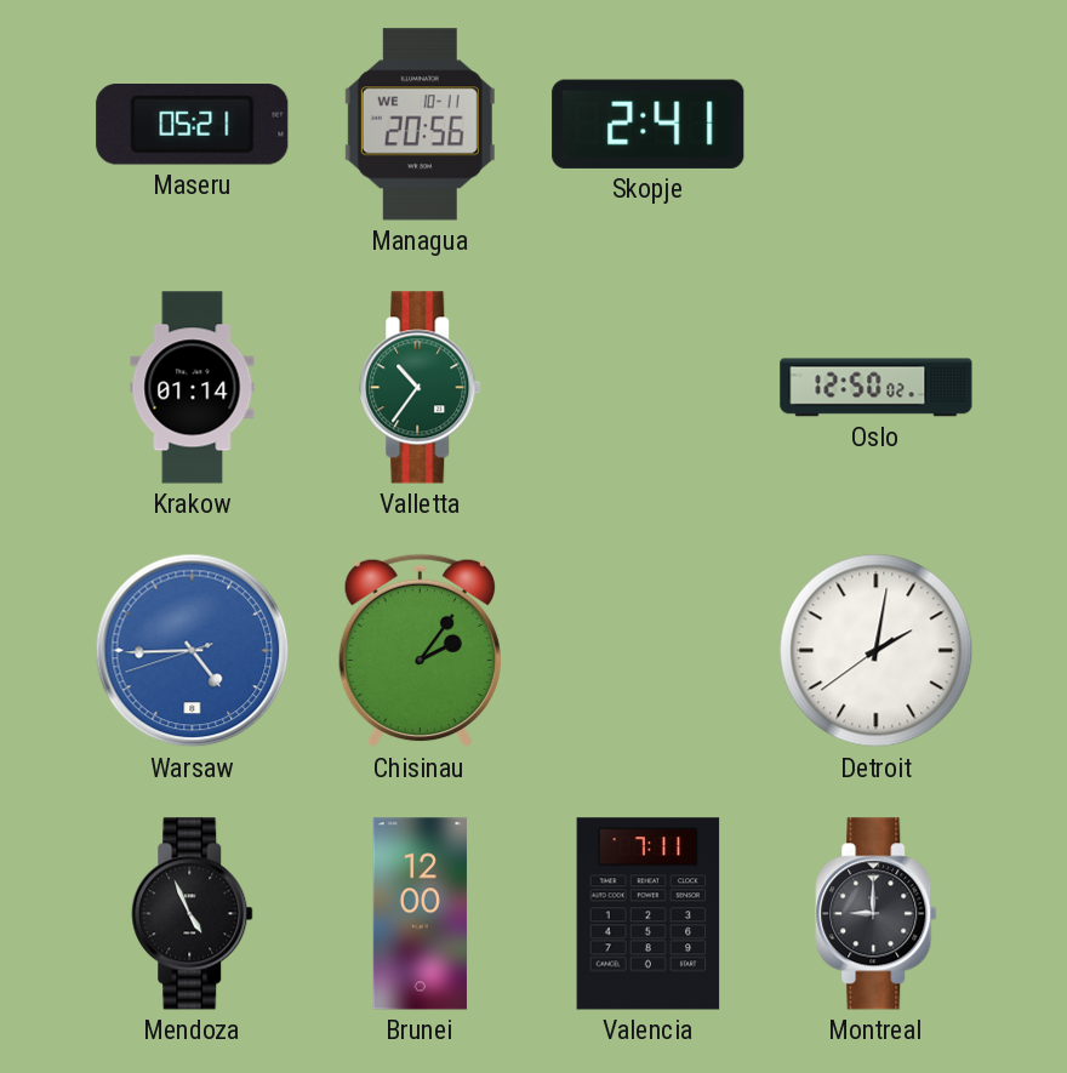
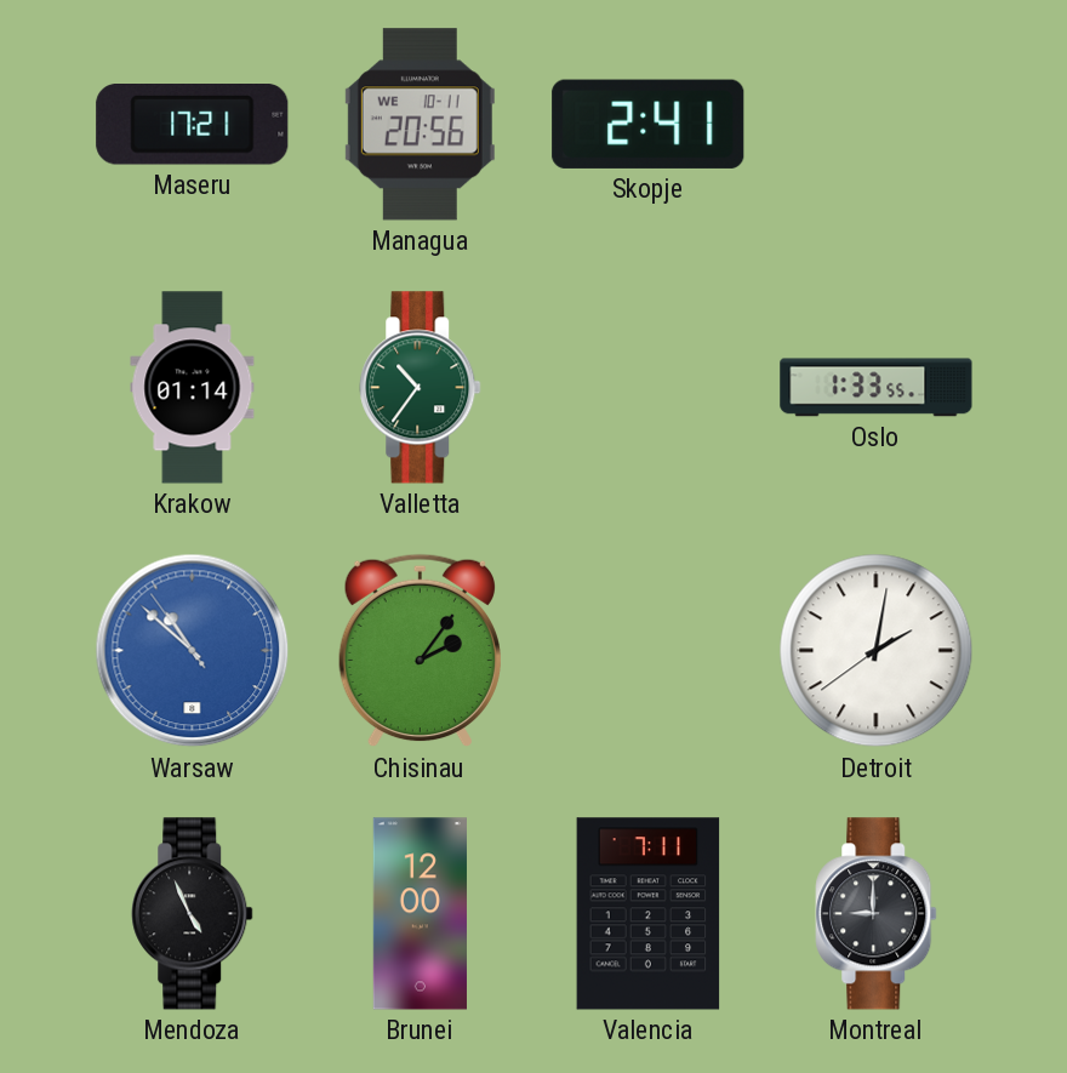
Maseru: 05:21 -> 17:21 (193, 125)
Oslo: 12:50 -> 1:33 (877, 388)
Warsaw: 4:44 -> 10:51 (193, 651)
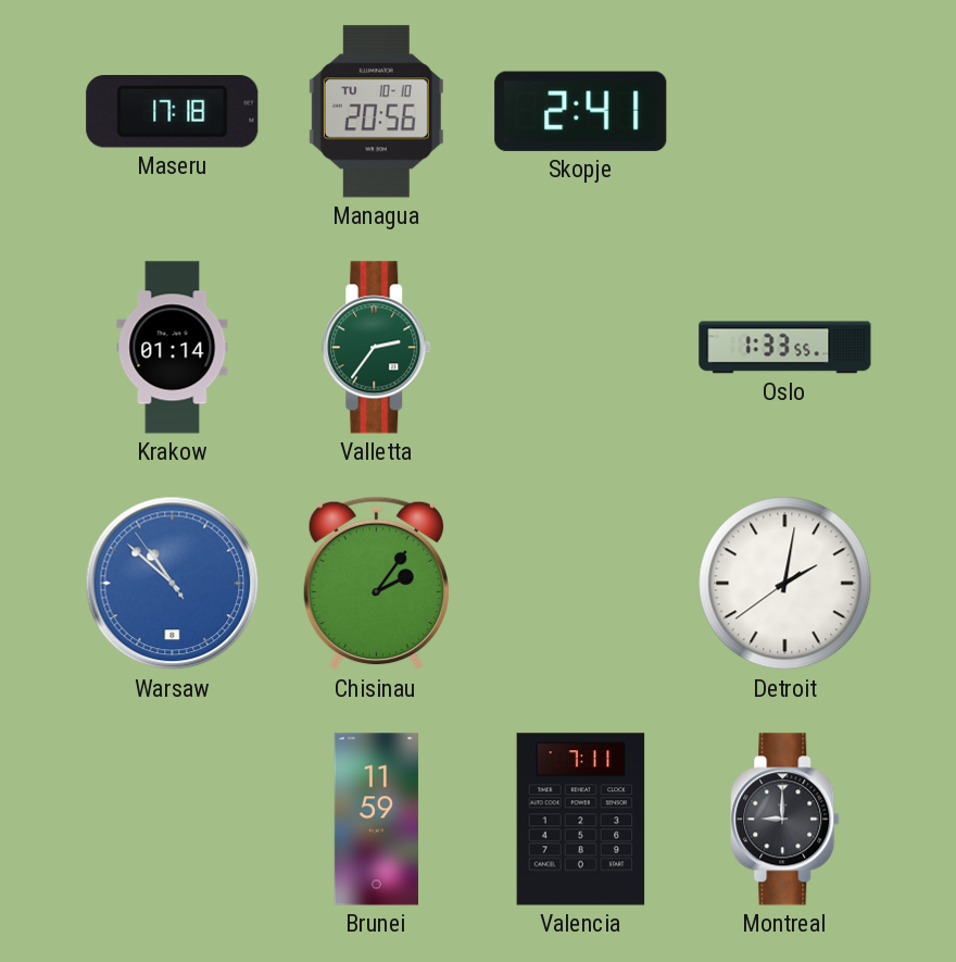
Maseru: 17:21 -> 17:18 (173, 112)
Managua date: WE 10-11 -> TU 10-10 (376, 112)
Valletta: 10:36 -> 2:36 (377, 348)
Mendoza: 4:56 -> none (193, 914)
Brunei: 12:00 -> 11:59 (376, 820)
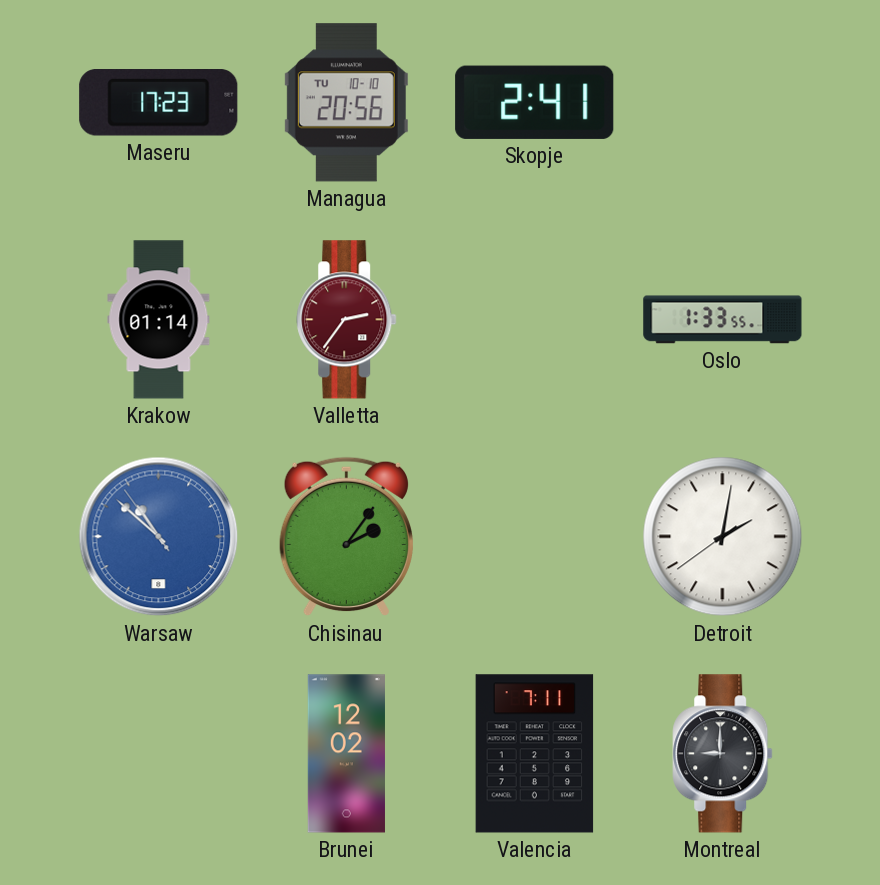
Maseru: 17:18 -> 17:23 (159, 103)
Valletta dial: green -> burgundy (347, 320)
Brunei: 11:59 -> 12:02 (346, 754)
